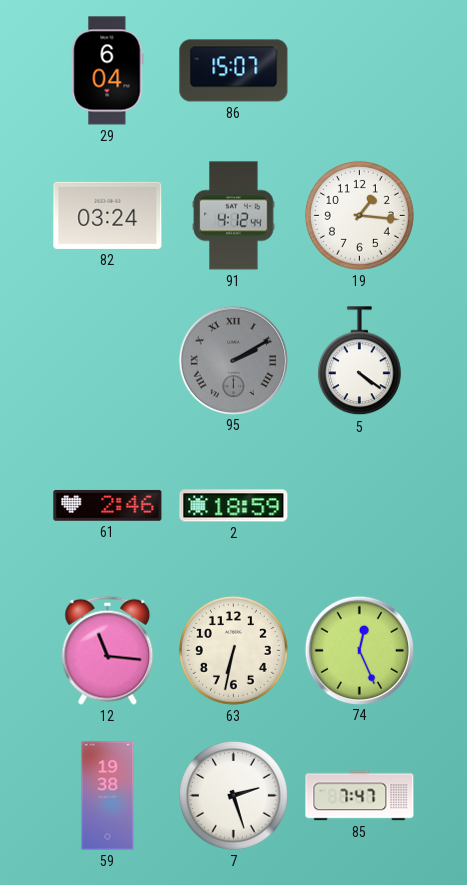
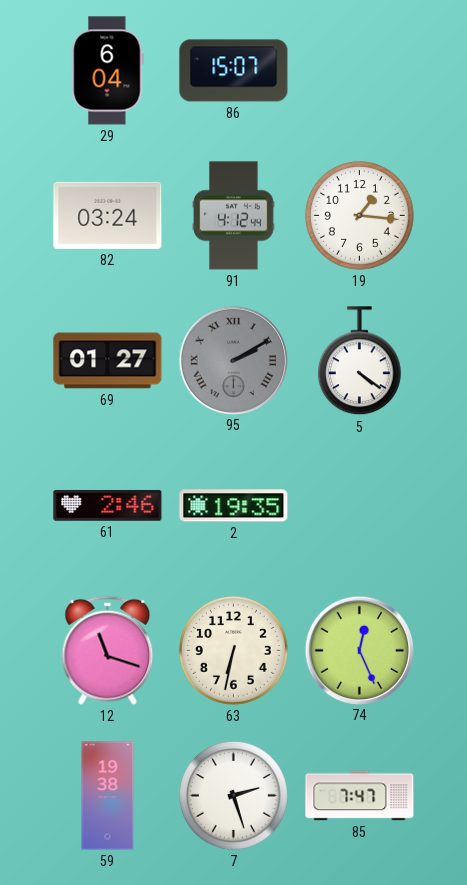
69: none -> 01:27 (108, 361)
2: 18:59 -> 19:35 (234, 506)
12: 11:16 -> 11:18 (108, 650)
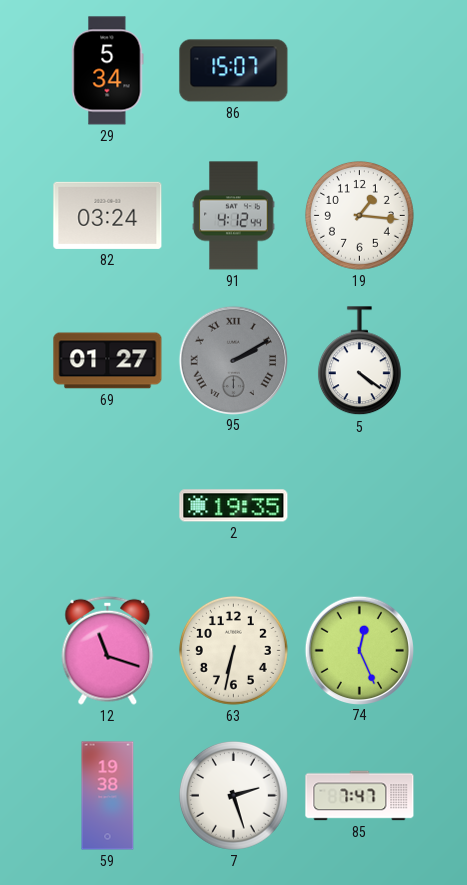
29: 6:04 -> 5:34 (108, 71)
61: 2:46 -> none (108, 506)
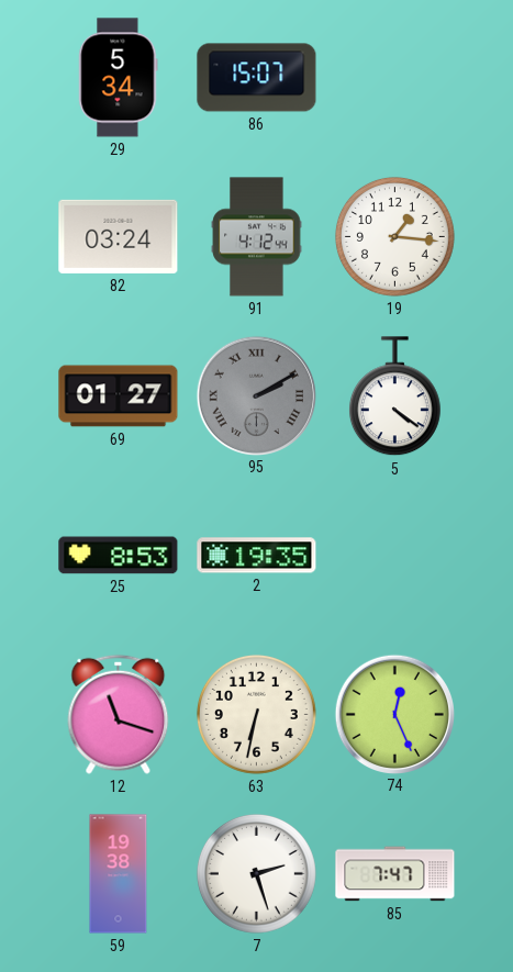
25: none -> 8:53 (119, 556)
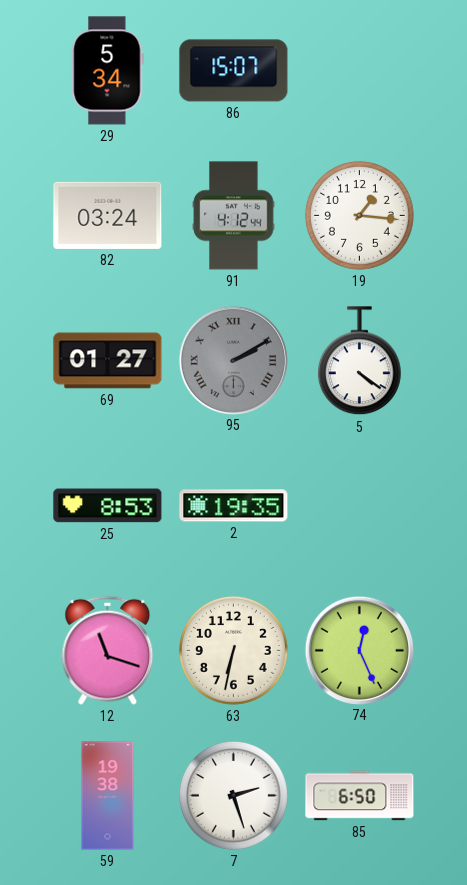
85: 7:47 -> 6:50 (360, 796)
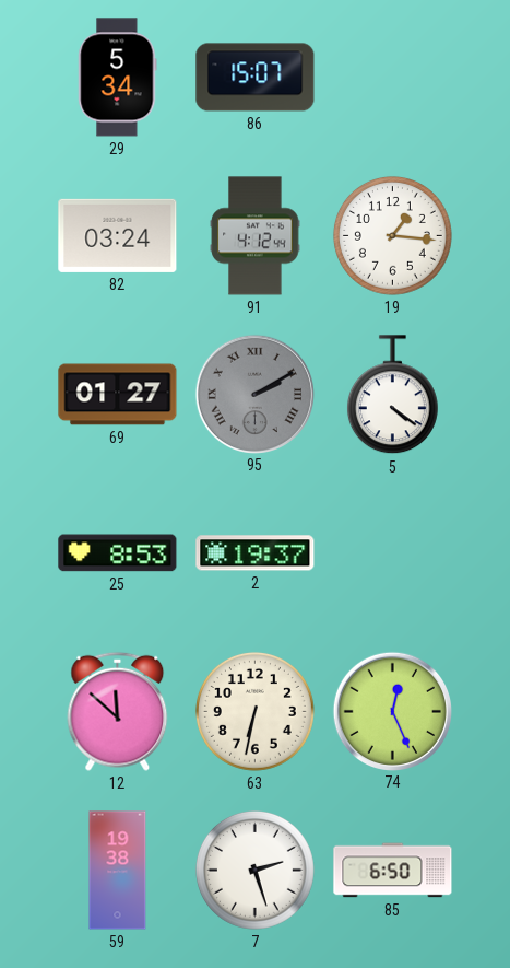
2: 19:35 -> 19:37 (256, 553)
12: 11:18 -> 11:52 (118, 711)
